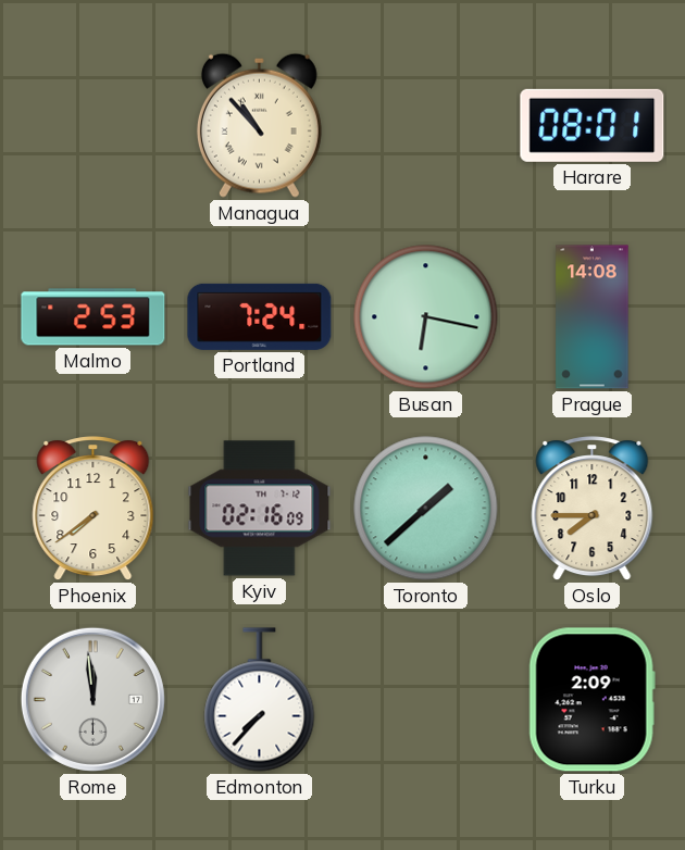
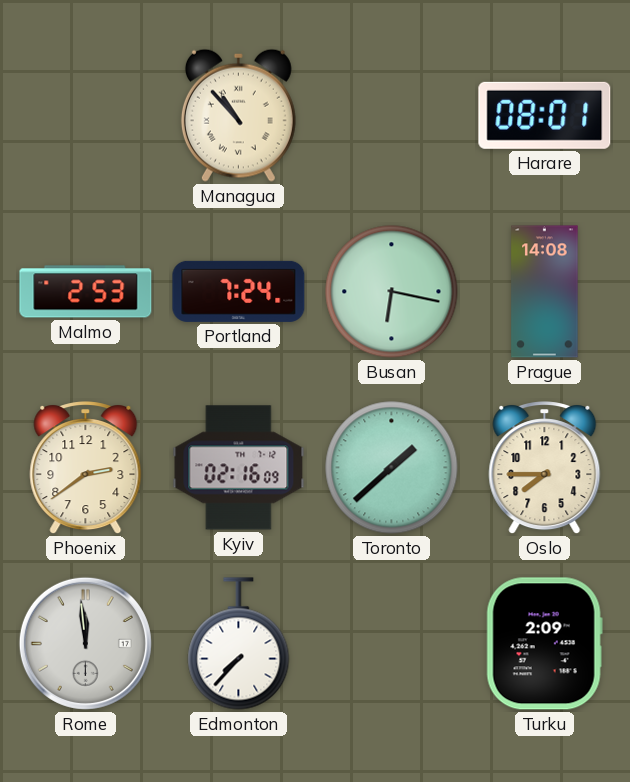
Phoenix: 7:39 -> 2:39 (86, 468)
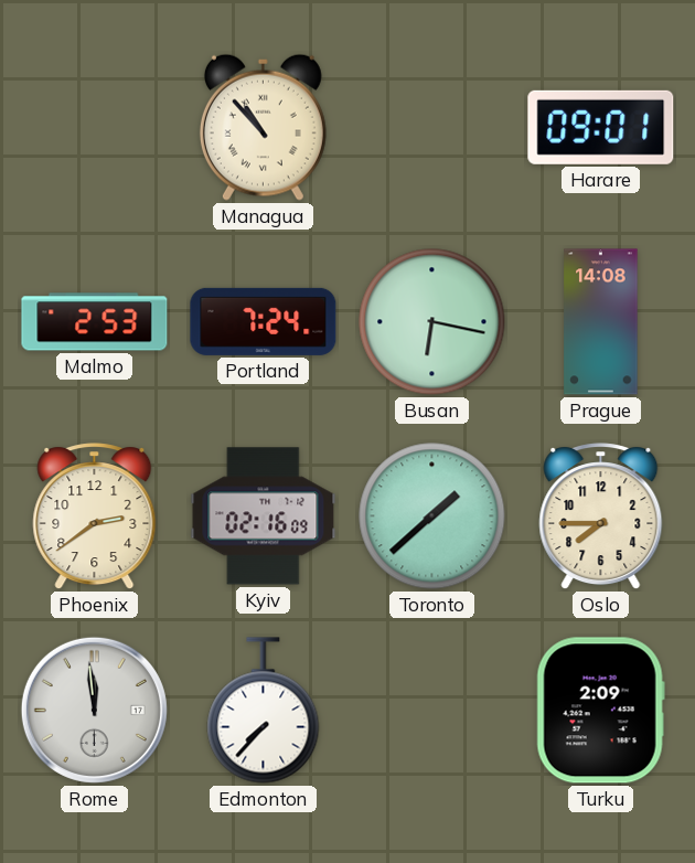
Harare: 08:01 -> 09:01 (601, 127)
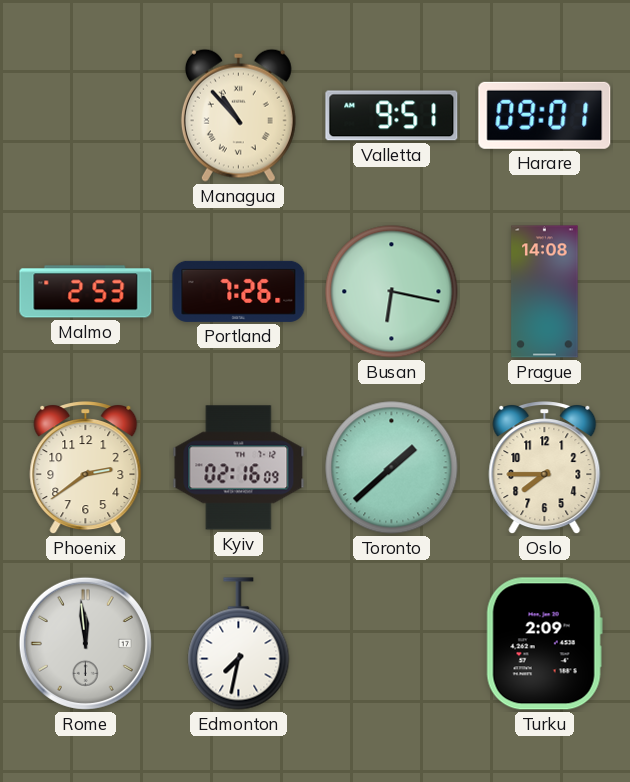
Valletta: none -> 9:51 (392, 116)
Portland: 7:24 -> 7:26 (239, 291)
Edmonton: 7:37 -> 7:32 (239, 644)
